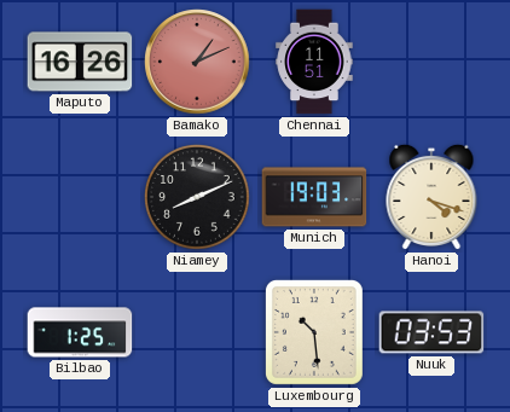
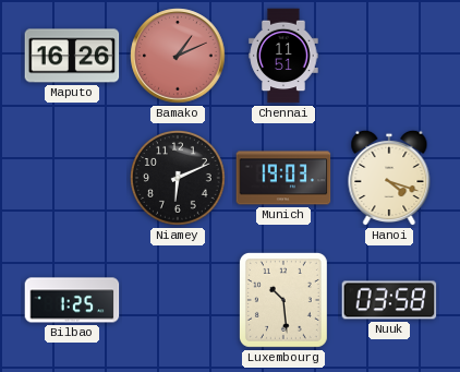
Niamey: 8:11 -> 6:11 (179, 179)
Nuuk: 03:53 -> 03:58 (389, 300)
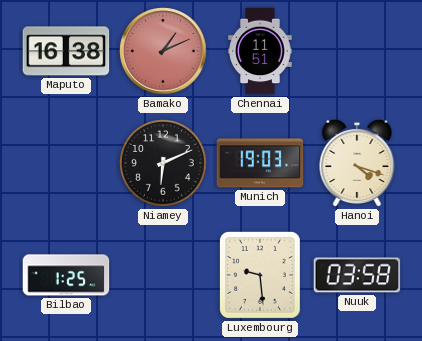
Maputo: 16:26 -> 16:38 (66, 51)
Luxembourg: 10:29 -> 9:29 (260, 275)
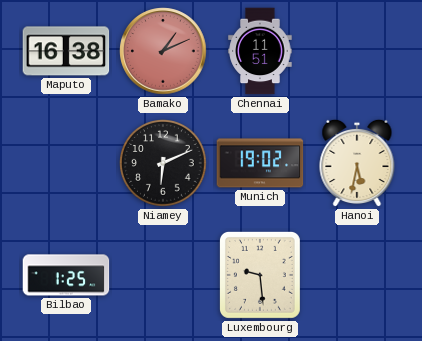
Munich: 19:03 -> 19:02 (260, 163)
Hanoi: 4:18 -> 5:32 (357, 163)
Nuuk: 03:58 -> none (357, 275)
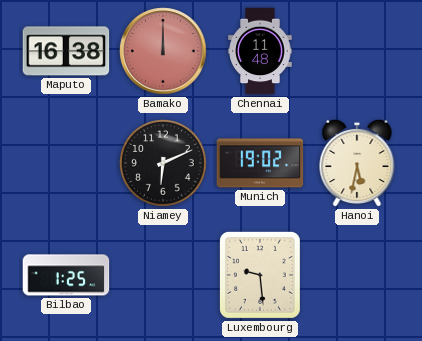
Bamako: 1:11 -> 12:00 (163, 51)
Chennai: 11:51 -> 11:48 (260, 51)
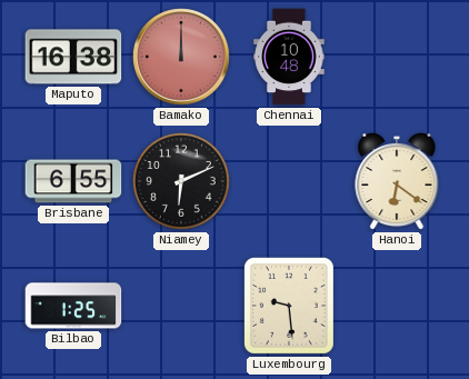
Chennai: 11:48 -> 10:48 (289, 57)
Brisbane: none -> 6:55 (73, 181)
Munich: 19:02 -> none (260, 163)
Hanoi: 5:32 -> 6:21 (397, 181)
